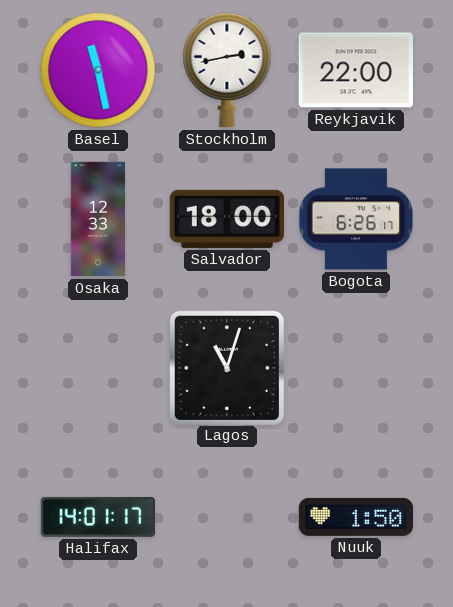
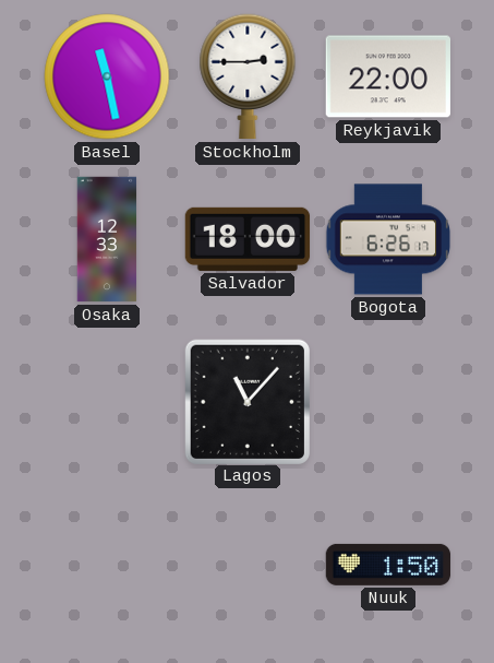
Stockholm: 2:43 -> 2:45 (248, 76)
Lagos: 11:03 -> 11:07 (246, 401)
Halifax: 14:01 -> none (97, 517)
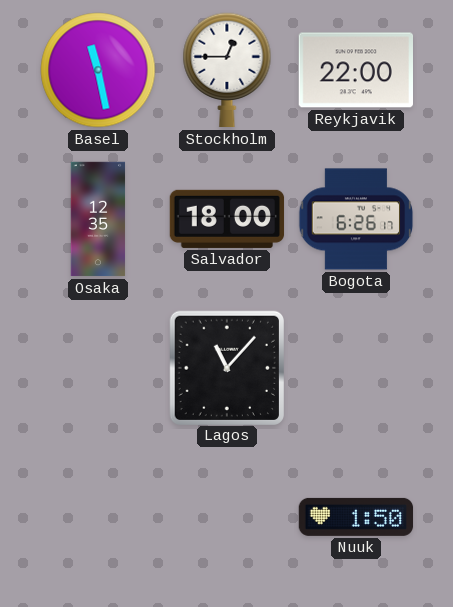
Stockholm: 2:45 -> 12:45 (227, 70)
Osaka: 12:33 -> 12:35 (98, 219)
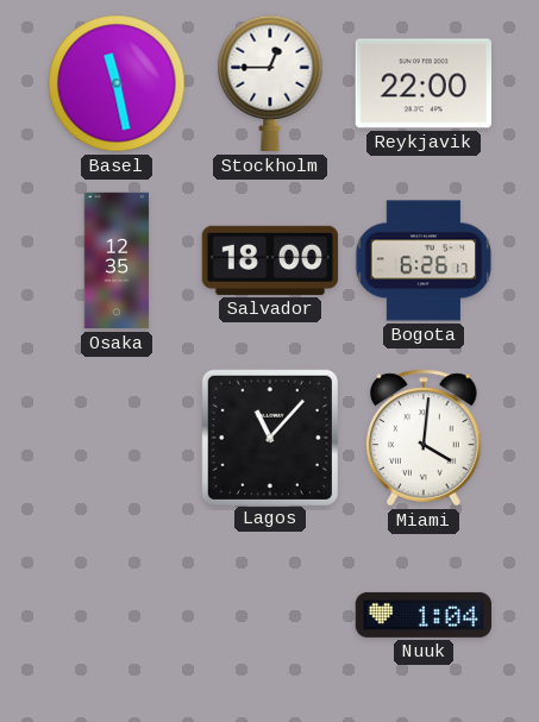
Miami: none -> 4:01 (425, 438)
Nuuk: 1:50 -> 1:04 (424, 615)
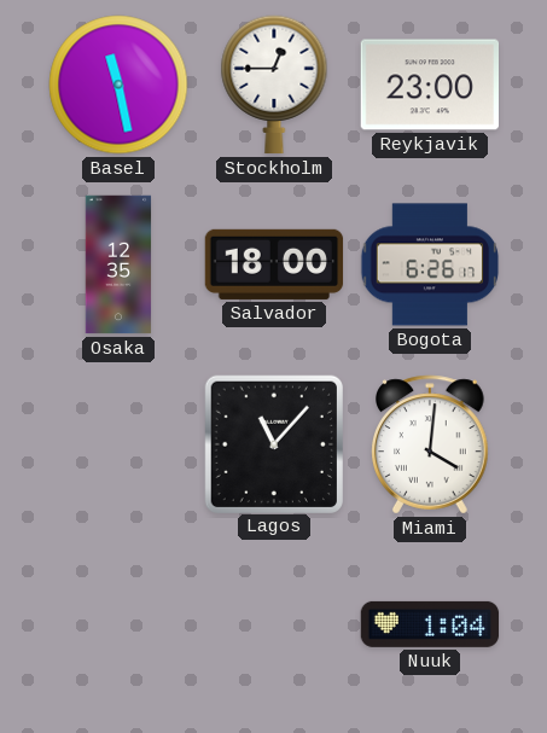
Reykjavik: 22:00 -> 23:00 (429, 85)
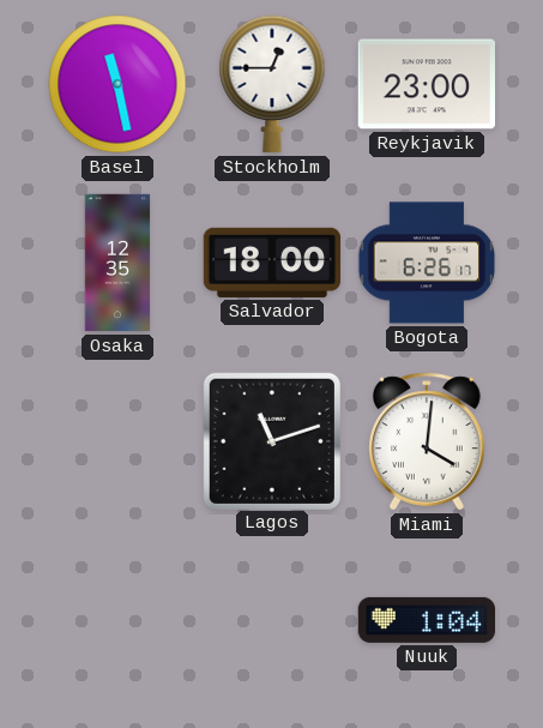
Lagos: 11:07 -> 11:12 (271, 440)
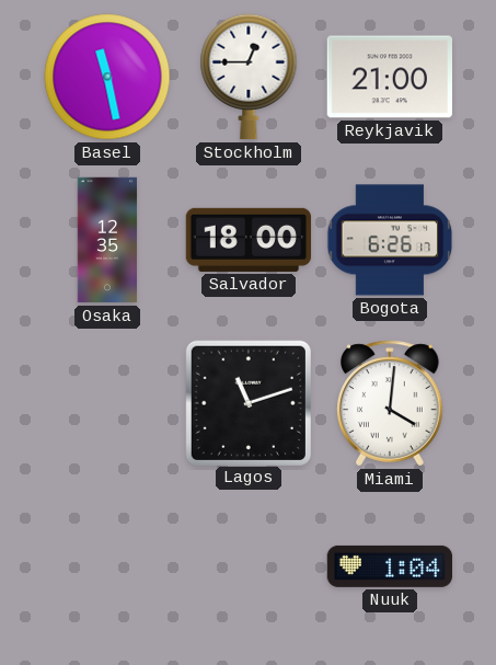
Reykjavik: 23:00 -> 21:00 (389, 77)
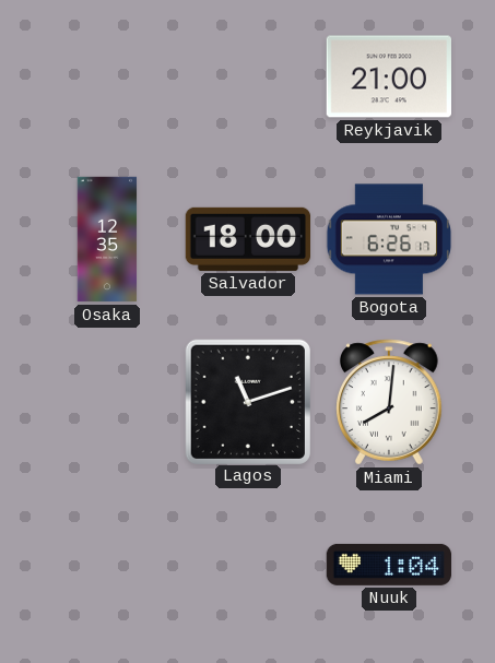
Basel: 11:28 -> none (107, 77)
Stockholm: 12:45 -> none (249, 77)
Miami: 4:01 -> 8:01 (390, 402)
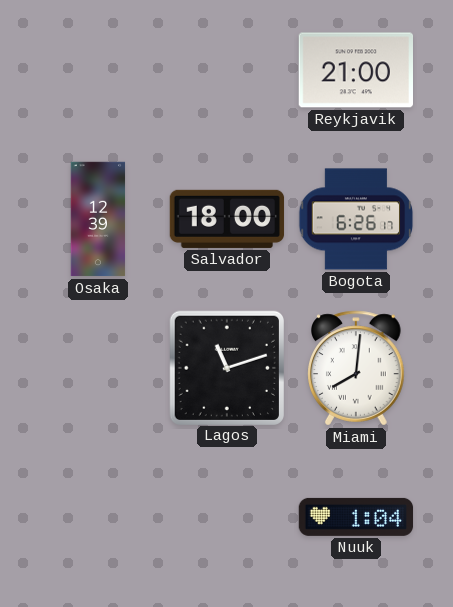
Osaka: 12:35 -> 12:39 (98, 219)
